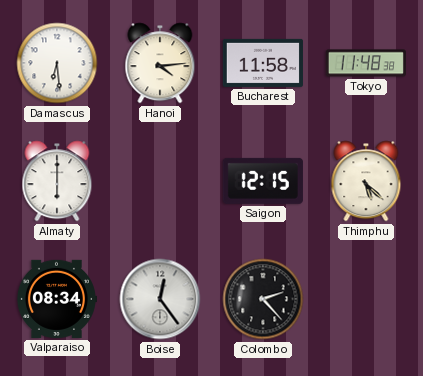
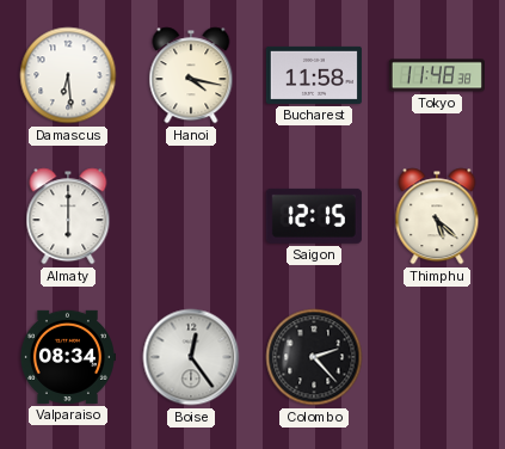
Hanoi: 4:14 -> 4:17 (191, 75)
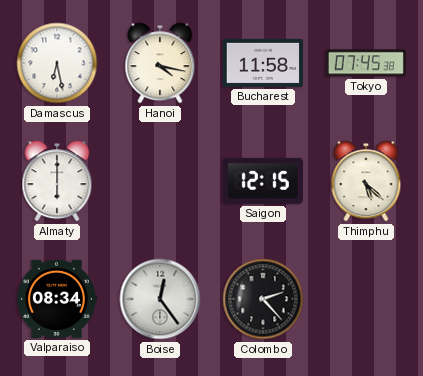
Damascus: 6:29 -> 6:28 (57, 63)
Tokyo: 11:48 -> 07:45 (366, 63)
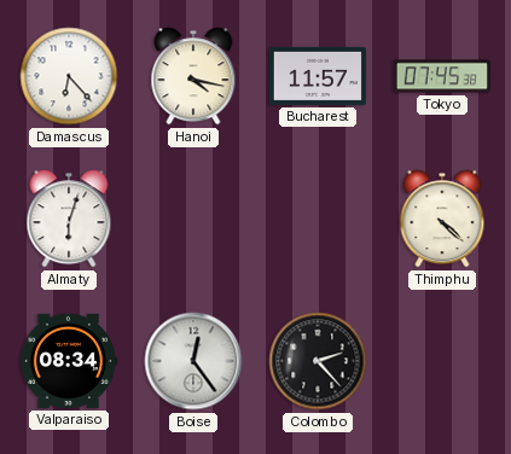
Damascus: 6:28 -> 6:23 (69, 76)
Bucharest: 11:58 -> 11:57 (318, 76)
Almaty: 6:00 -> 6:03 (69, 219)
Saigon: 12:15 -> none (263, 181)
Thimphu: 5:22 -> 4:22 (442, 219)
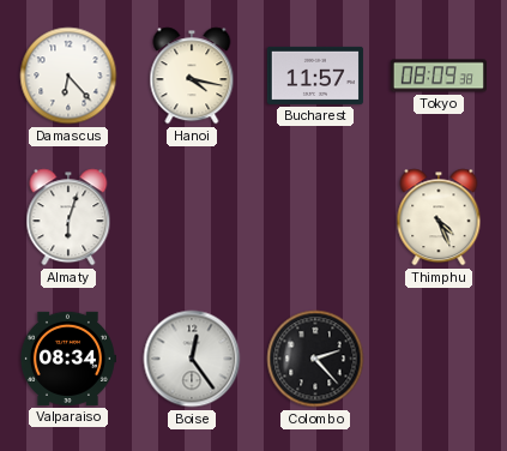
Tokyo: 07:45 -> 08:09 (439, 76)
Thimphu: 4:22 -> 4:26 (439, 217)
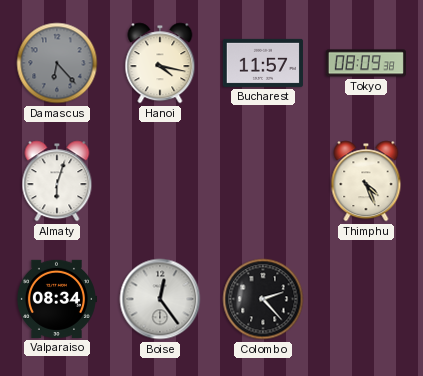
Damascus dial: white -> grey (57, 63)
